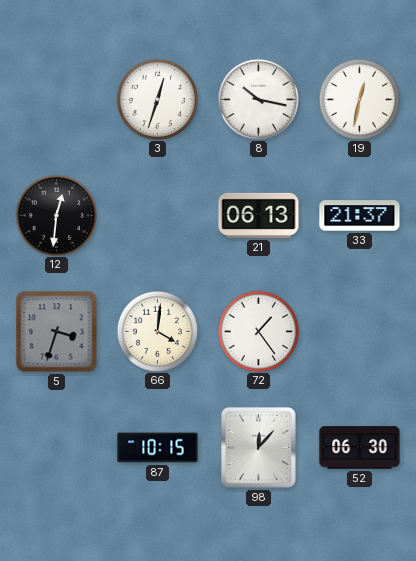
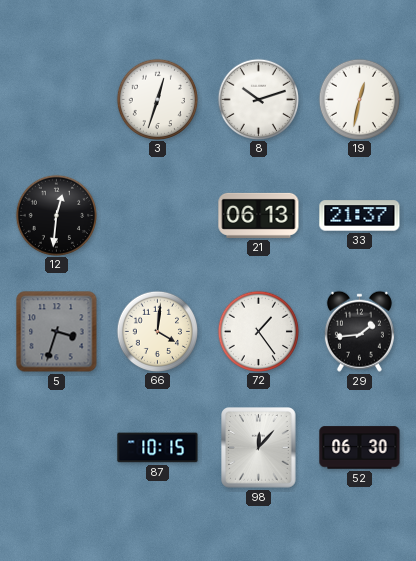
8: 10:17 -> 10:12 (258, 99)
29: none -> 1:44 (359, 331)
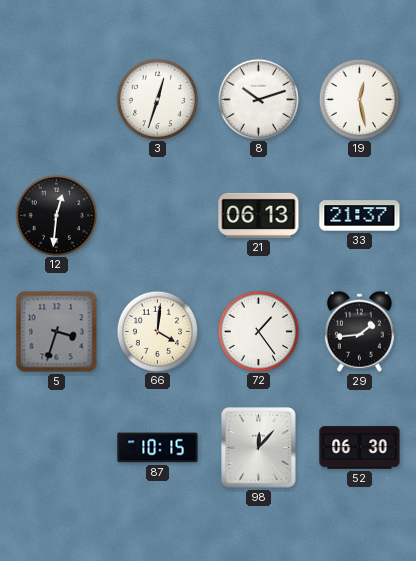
19: 12:32 -> 12:28 (359, 99)
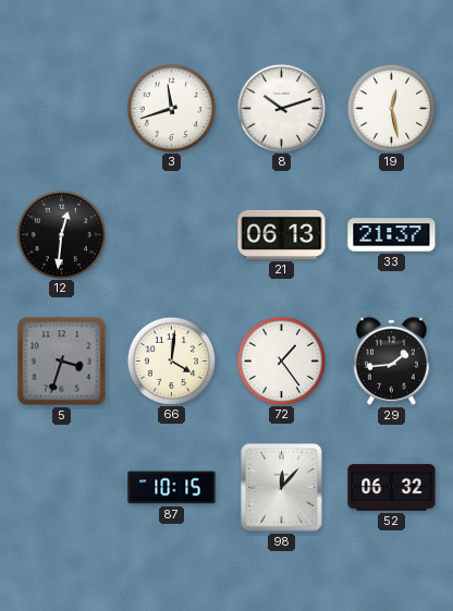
3: 12:33 -> 11:42 (171, 108)
52: 06:30 -> 06:32 (392, 488)
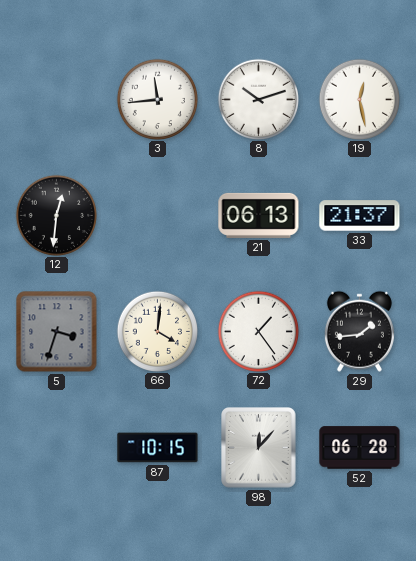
3: 11:42 -> 11:44 (157, 99)
52: 06:32 -> 06:28 (360, 448)
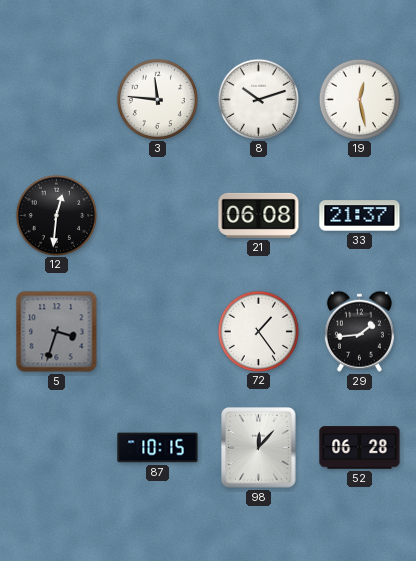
3: 11:44 -> 11:46 (157, 99)
21: 06:13 -> 06:08 (259, 215)
66: 4:01 -> none (157, 331)
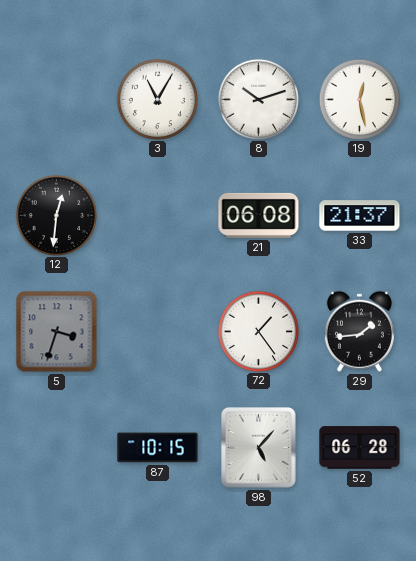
3: 11:46 -> 11:05 (157, 99)
98: 12:07 -> 5:07 (259, 448)
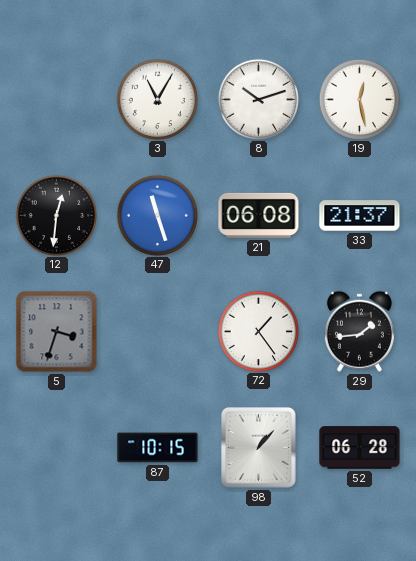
47: none -> 11:27 (157, 215)
98: 5:07 -> 1:07 (259, 448)
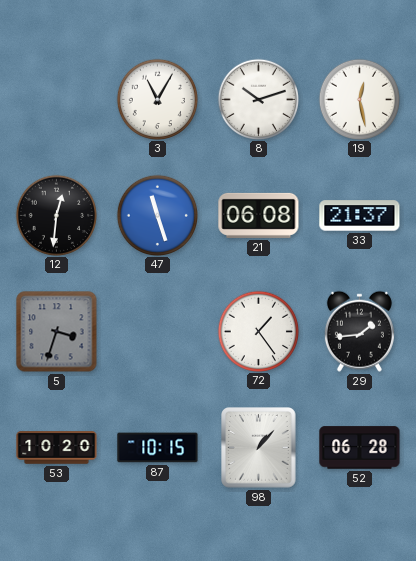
53: none -> 10:20 (57, 448)
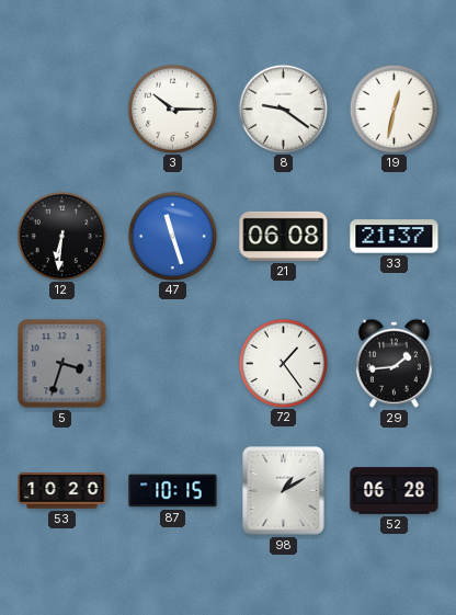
3: 11:05 -> 10:15 (172, 109)
8: 10:12 -> 9:21 (283, 109)
19: 12:28 -> 12:32 (394, 109)
12: 12:31 -> 6:31 (61, 236)
98: 1:07 -> 1:10 (284, 491)
